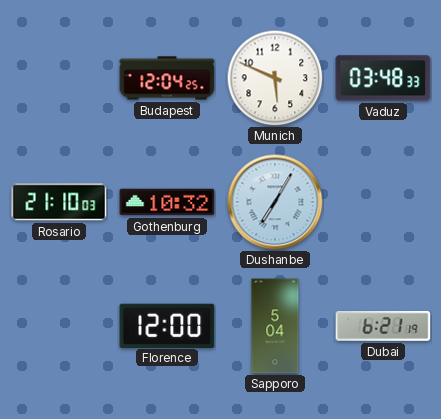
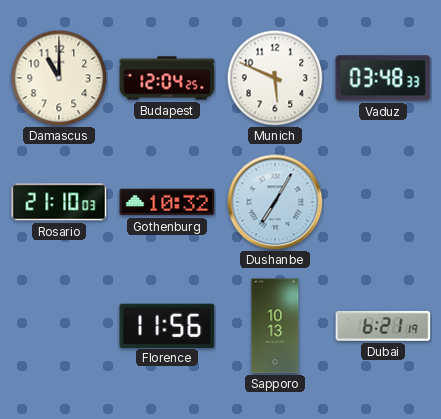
Damascus: none -> 11:00 (59, 78)
Florence: 12:00 -> 11:56 (167, 325)
Sapporo: 5:04 -> 10:13 (275, 326)
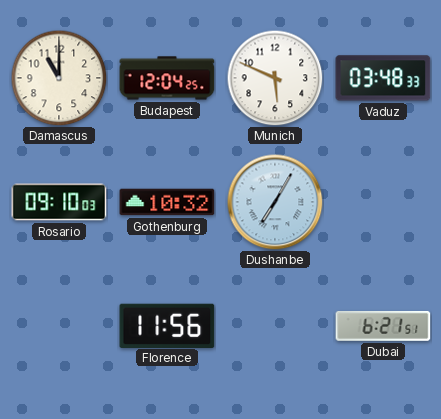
Rosario: 21:10 -> 09:10 (59, 202)
Sapporo: 10:13 -> none (275, 326)
Dubai: 6:21:19 -> 6:21:51 (383, 326)
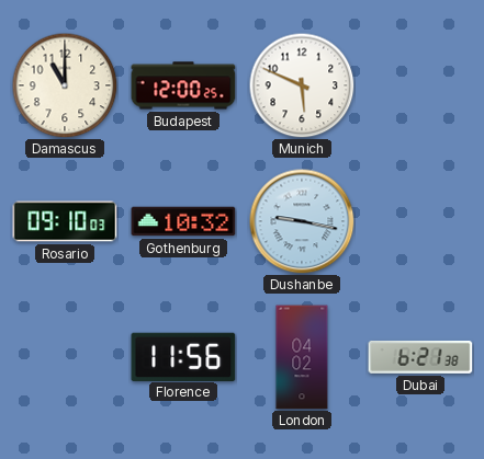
Budapest: 12:04 -> 12:00 (183, 85)
Vaduz: 03:48 -> none (383, 78)
Dushanbe: 7:05 -> 9:17 (302, 221)
London: none -> 04:02 (302, 357)
Dubai: 6:21:51 -> 6:21:38 (420, 357)
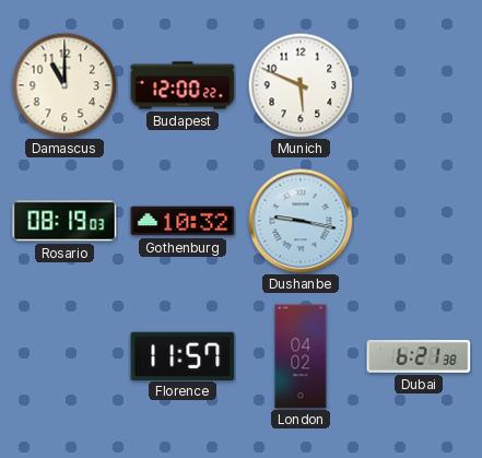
Budapest: 12:00:25 -> 12:00:22 (183, 85)
Rosario: 09:10 -> 08:19 (64, 221)
Florence: 11:56 -> 11:57 (183, 355)
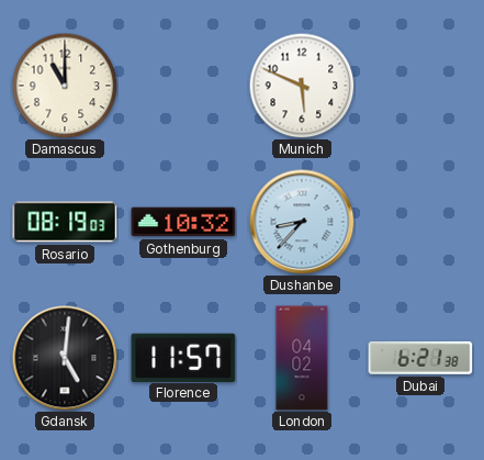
Budapest: 12:00 -> none (183, 85)
Dushanbe: 9:17 -> 8:37 (302, 222)
Gdansk: none -> 5:01 (65, 358)
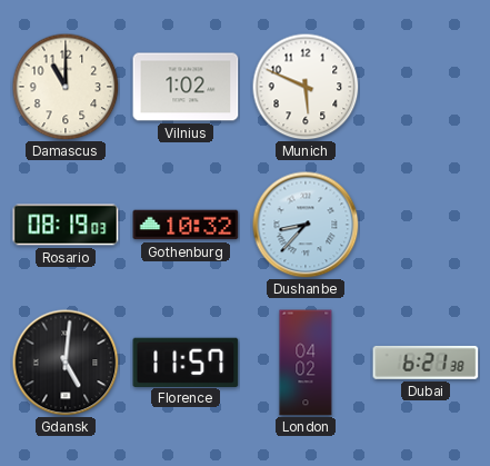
Vilnius: none -> 1:02 (186, 87)
